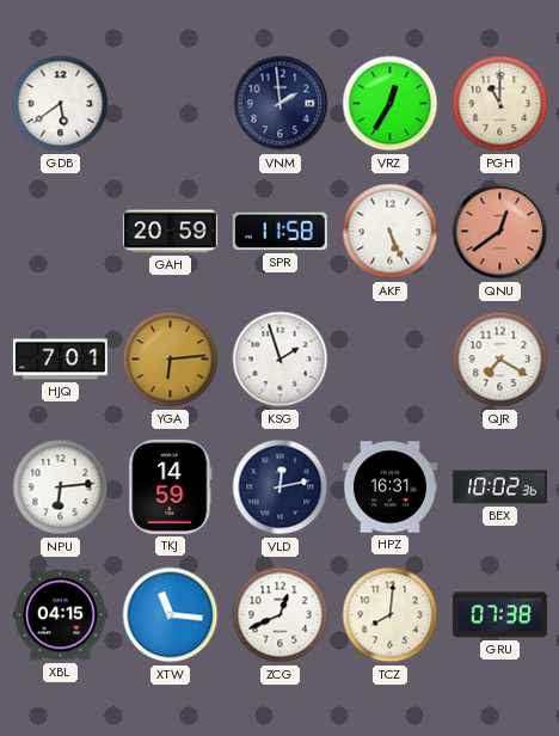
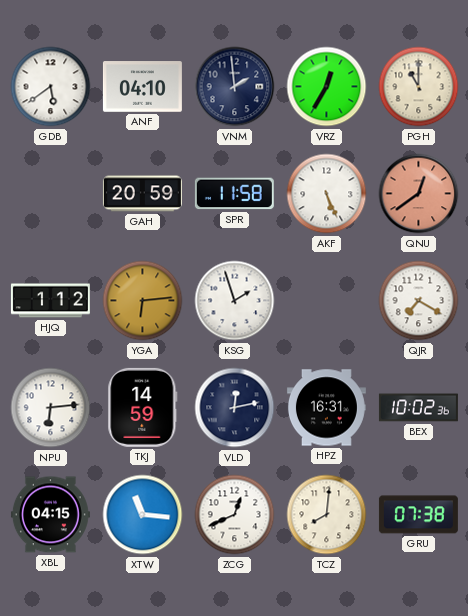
ANF: none -> 04:10 (142, 87)
HJQ: 7:01 -> 1:12 (50, 301)
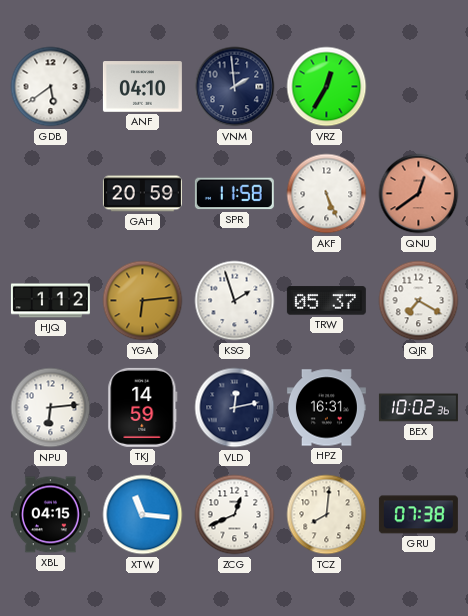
PGH: 11:00 -> none (419, 87)
TRW: none -> 05:37 (326, 301)
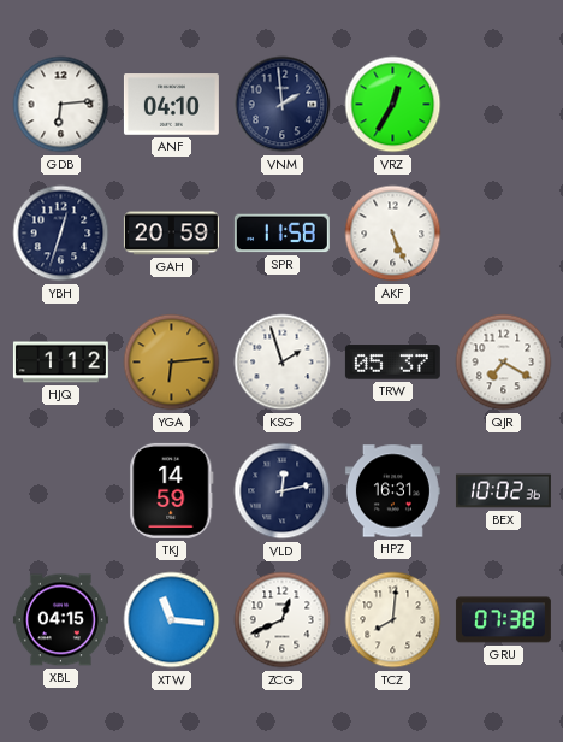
GDB: 5:39 -> 6:14 (61, 105)
YBH: none -> 12:33 (61, 234)
QNU: 12:39 -> none (419, 194)
NPU: 6:14 -> none (51, 408)
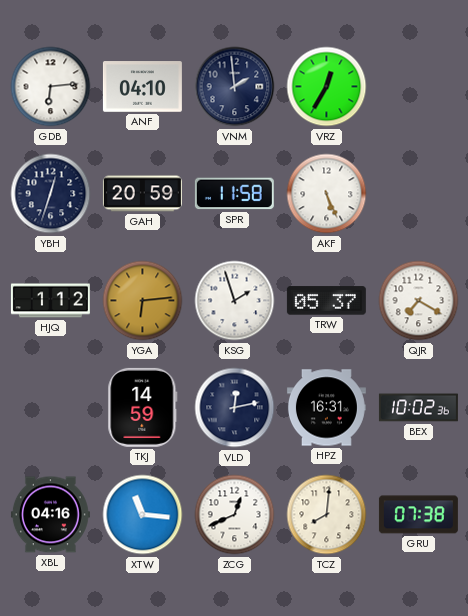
XBL: 04:15 -> 04:16 (50, 515)
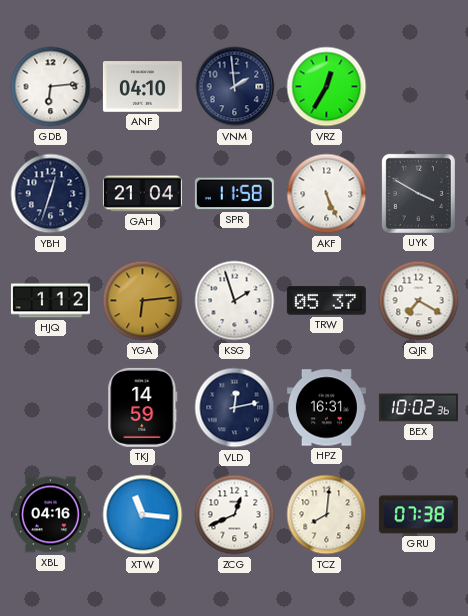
GAH: 20:59 -> 21:04 (142, 194)
UYK: none -> 3:50 (418, 193)
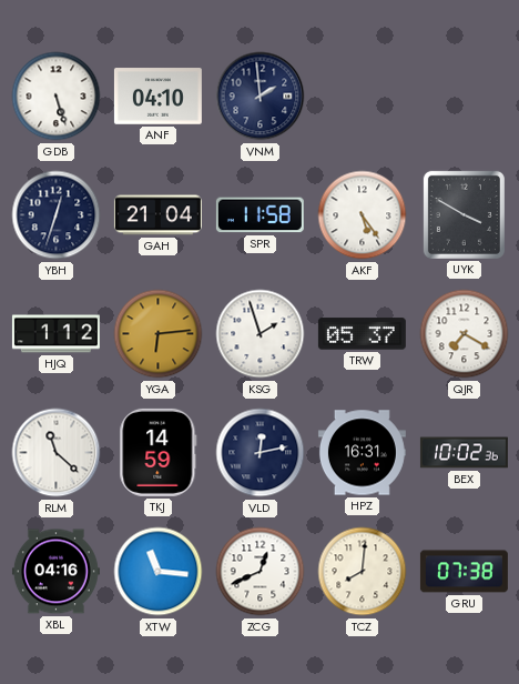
GDB: 6:14 -> 5:27 (57, 97)
VRZ: 12:35 -> none (327, 87)
AKF: 5:26 -> 5:24 (363, 215)
RLM: none -> 11:22 (57, 453)
